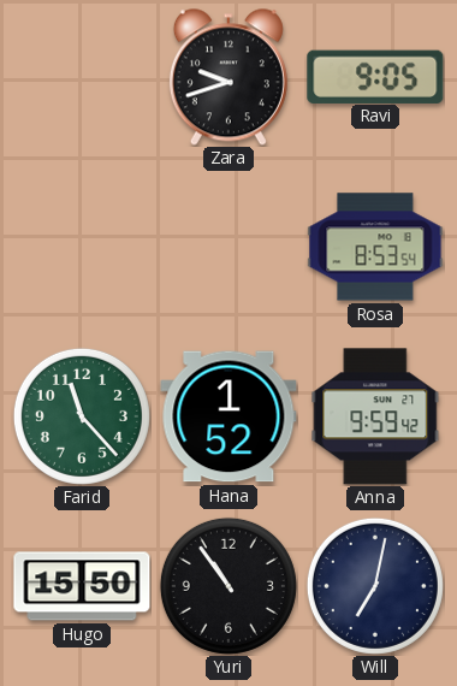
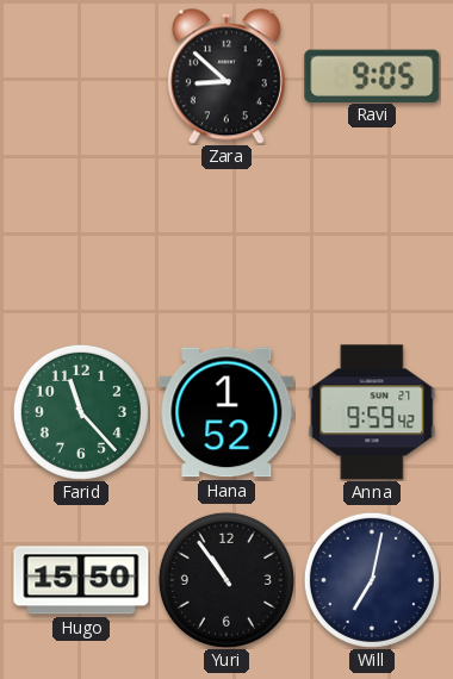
Zara: 9:42 -> 8:52 (226, 76)
Rosa: 8:53 -> none (375, 247)
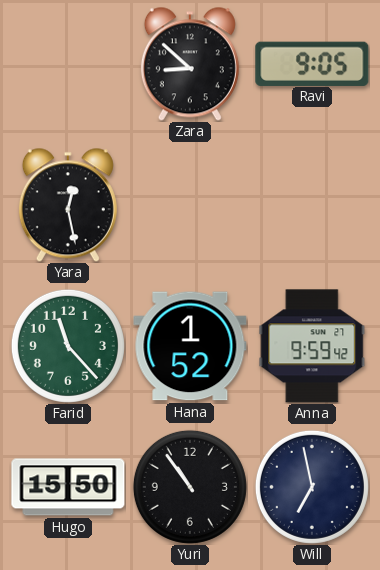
Yara: none -> 12:28 (68, 205)
Will: 7:02 -> 6:58 (312, 487)
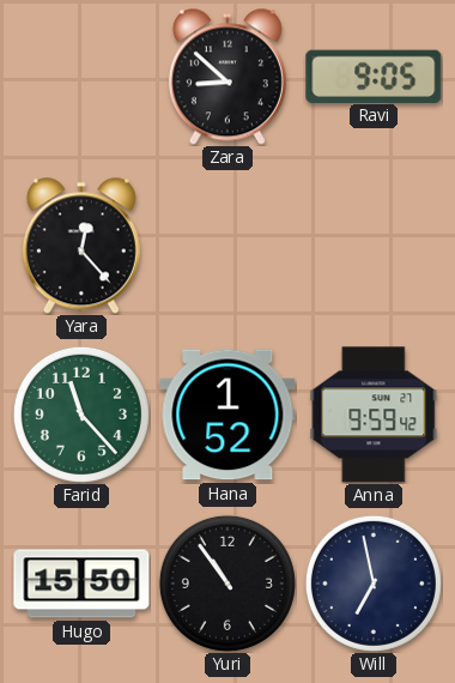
Yara: 12:28 -> 12:23 (81, 246)
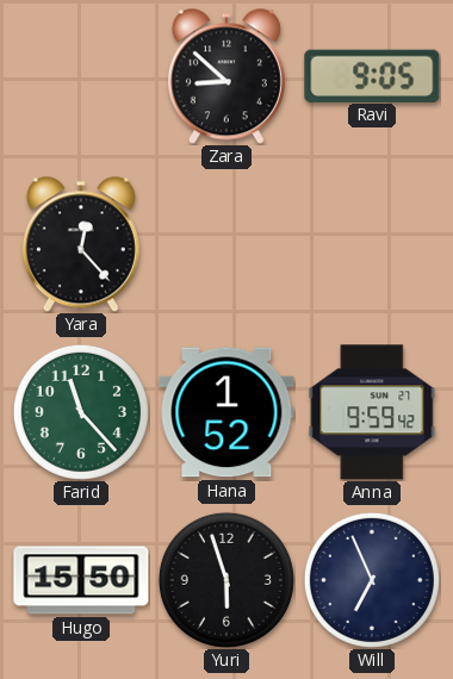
Yuri: 10:54 -> 5:57 (226, 580)
Will: 6:58 -> 6:56 (372, 580)
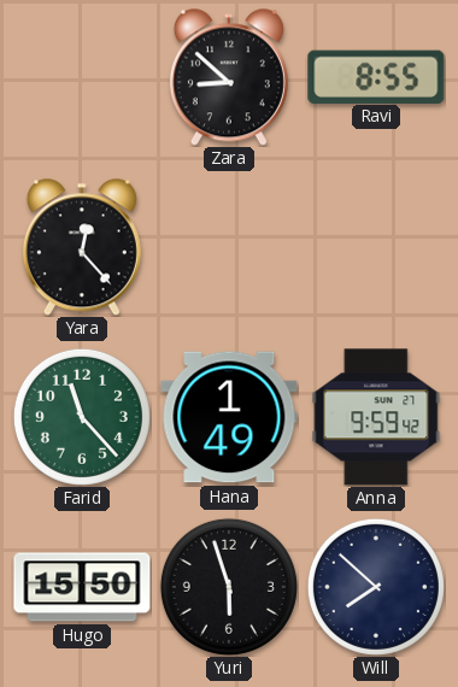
Ravi: 9:05 -> 8:55 (376, 76)
Hana: 1:52 -> 1:49 (229, 417)
Will: 6:56 -> 7:52 (376, 587)
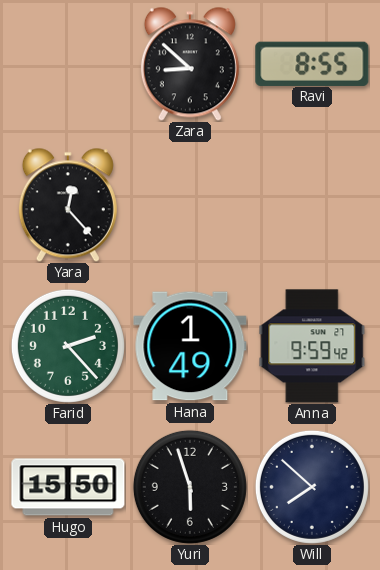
Farid: 11:23 -> 2:23 (68, 346)
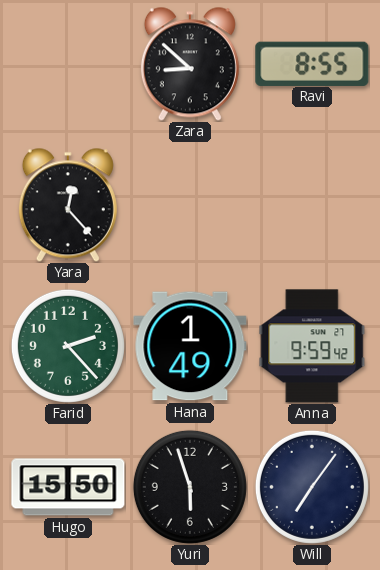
Will: 7:52 -> 7:06 (312, 487)
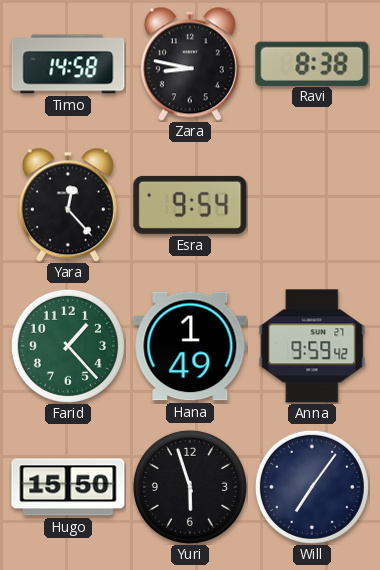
Timo: none -> 14:58 (68, 64)
Zara: 8:52 -> 8:47 (190, 64)
Ravi: 8:55 -> 8:38 (312, 63)
Esra: none -> 9:54 (190, 205)
Farid: 2:23 -> 1:23 (68, 346)
